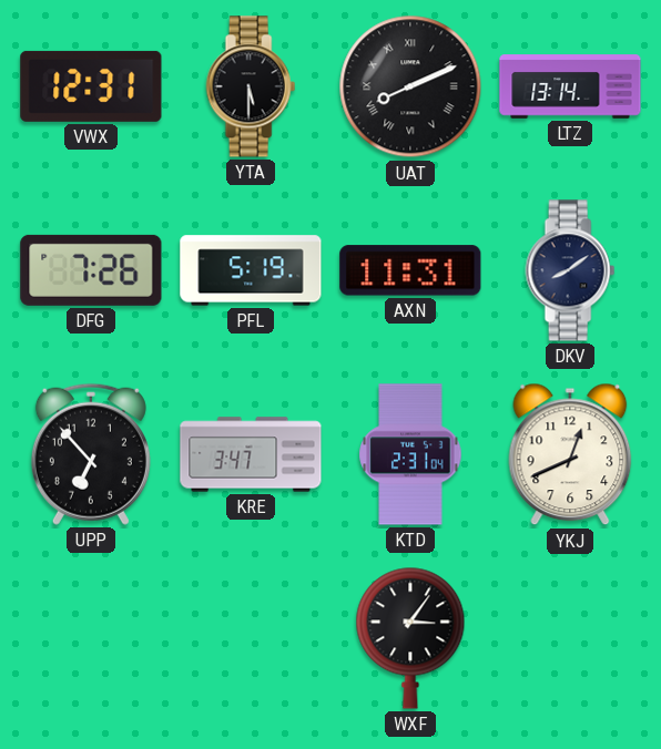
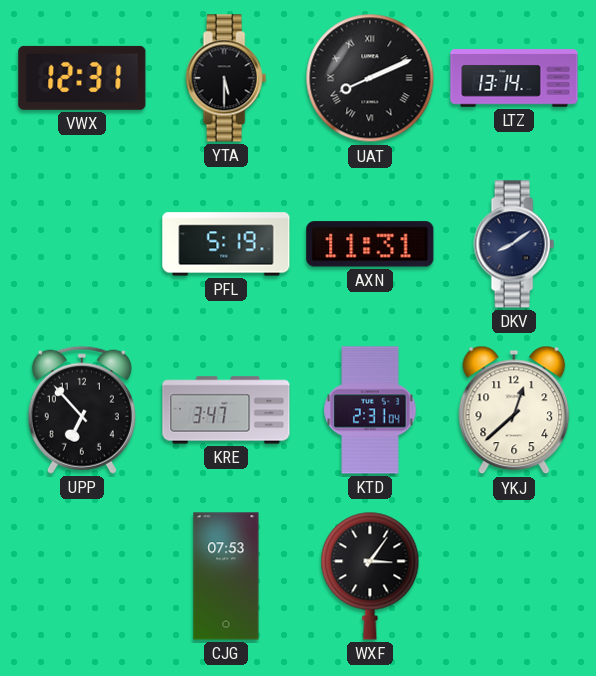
DFG: 7:26 -> none (91, 270)
YKJ: 12:41 -> 12:38 (514, 410)
CJG: none -> 07:53 (226, 576)
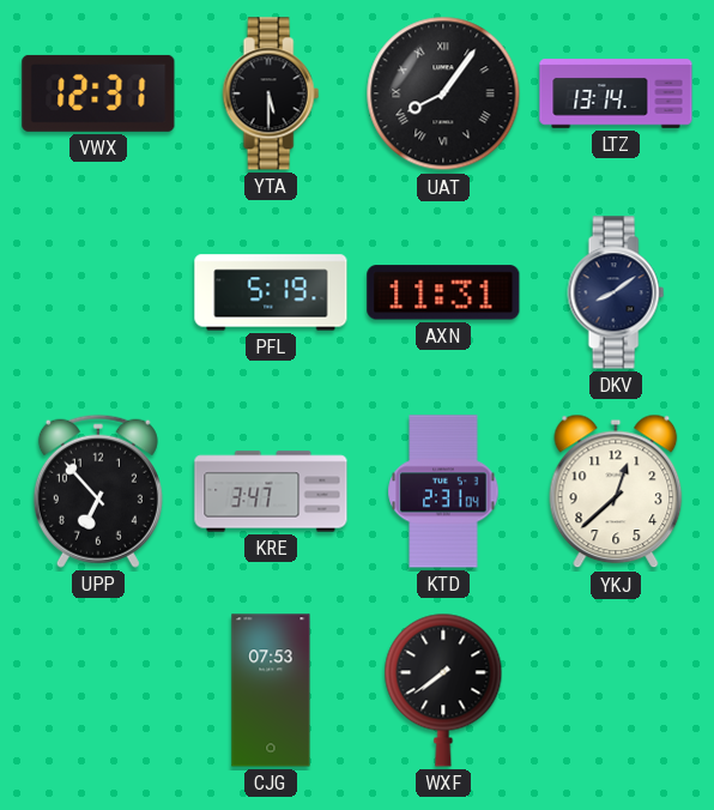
UAT: 8:11 -> 8:06 (443, 93)
WXF: 3:06 -> 7:39 (443, 690)
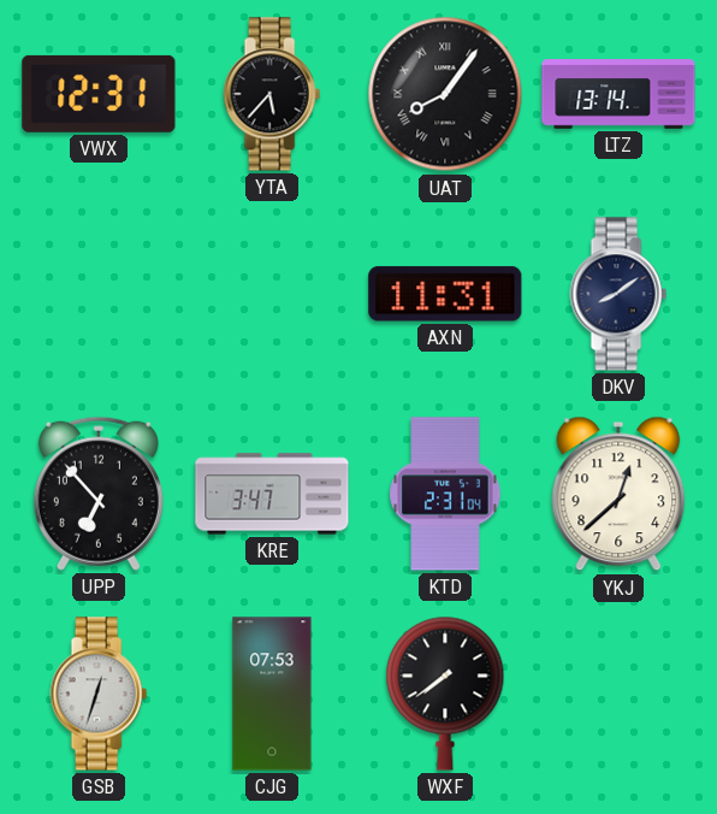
YTA: 5:30 -> 5:37 (272, 94)
PFL: 5:19 -> none (271, 292)
GSB: none -> 12:33 (99, 694)
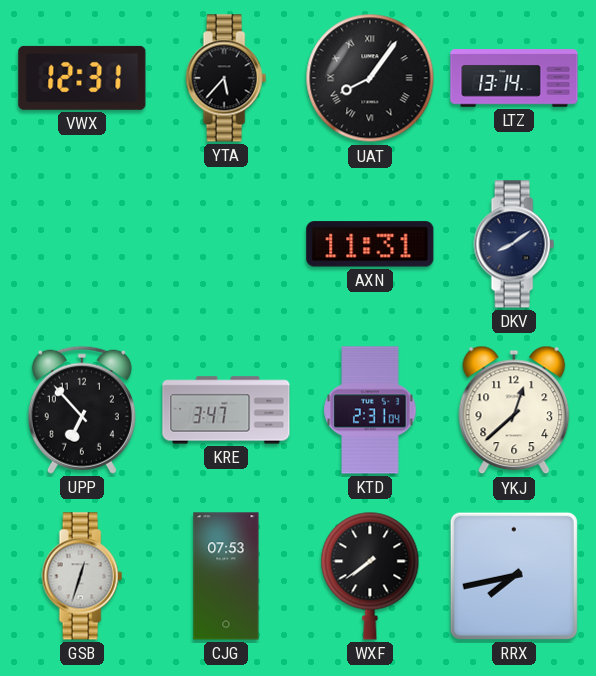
RRX: none -> 7:43 (514, 576)
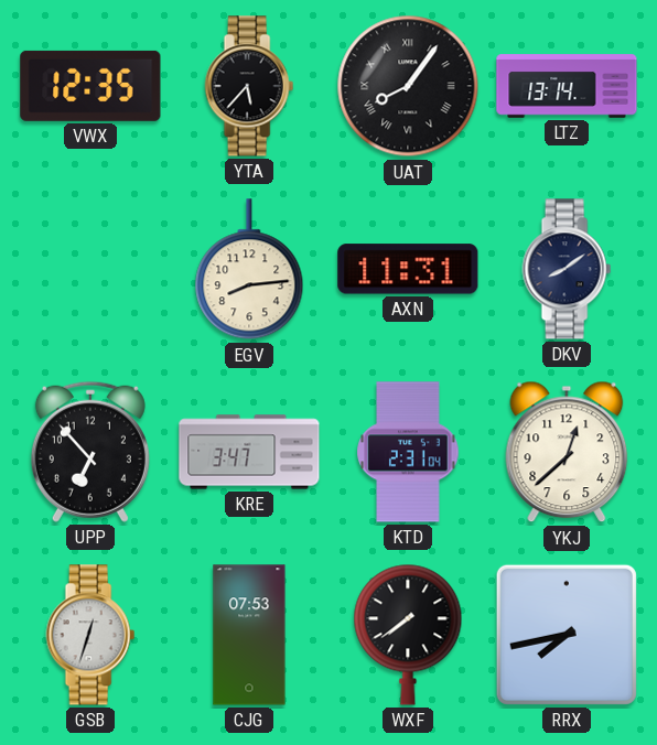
VWX: 12:31 -> 12:35 (90, 86)
EGV: none -> 8:14 (249, 270)
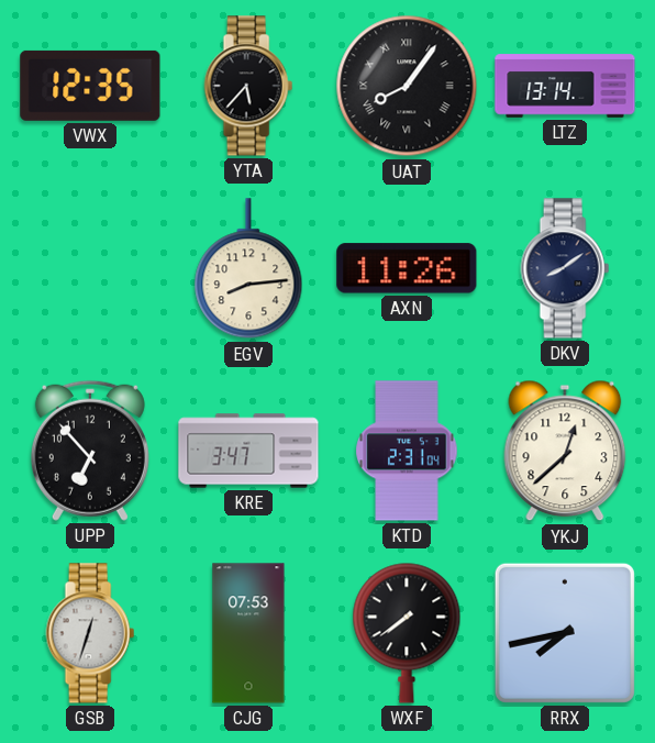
AXN: 11:31 -> 11:26 (407, 268)
